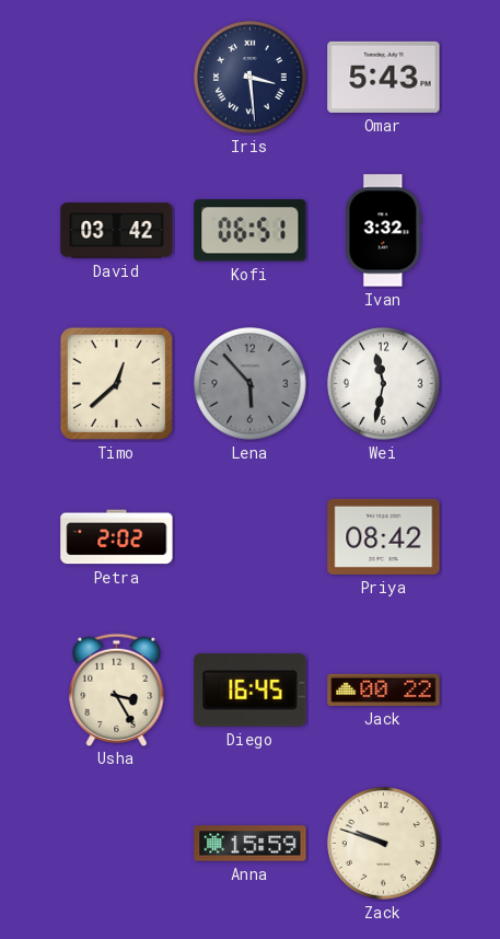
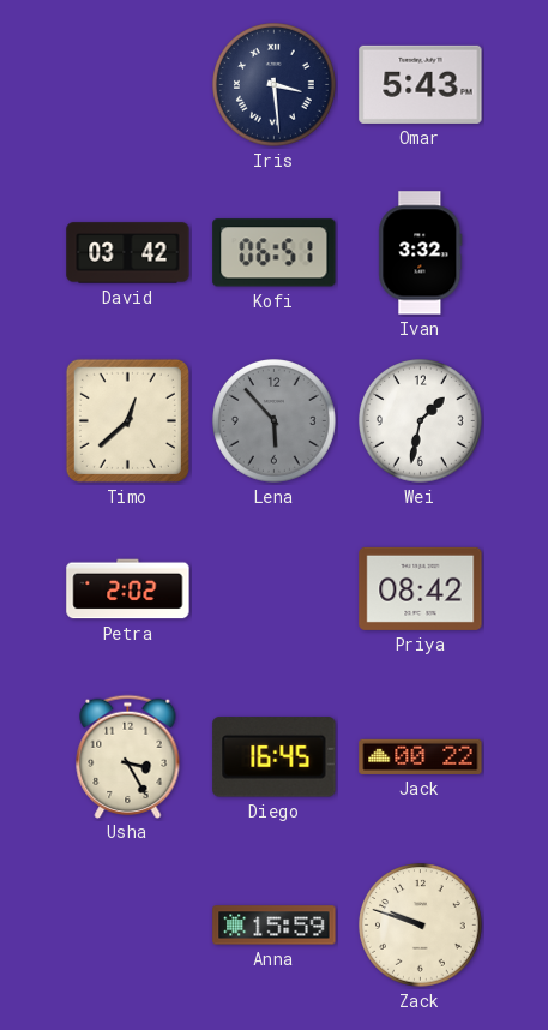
Wei: 11:32 -> 1:32 (421, 421)
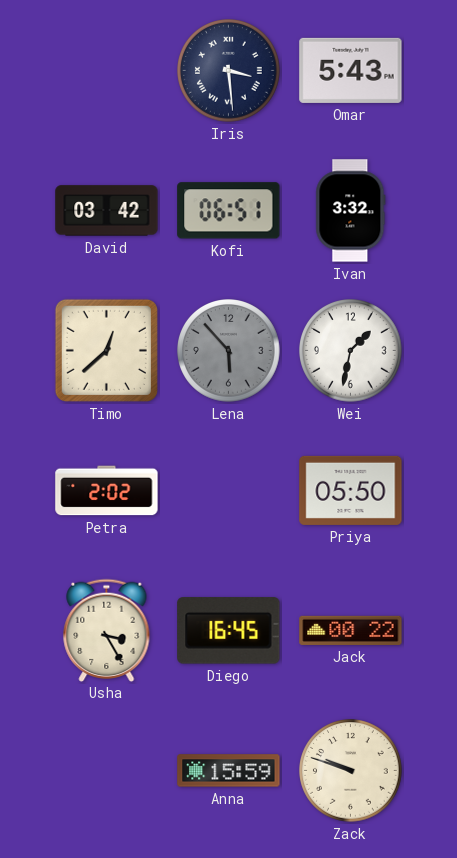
Priya: 08:42 -> 05:50 (351, 490)
